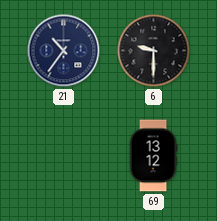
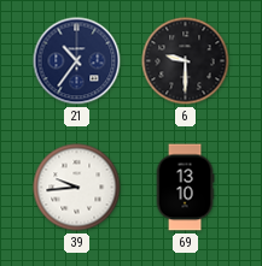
39: none -> 9:44 (77, 188)
69: 13:12 -> 13:10 (185, 188)
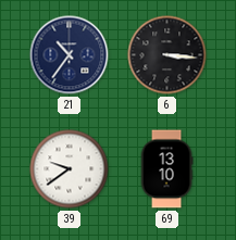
6: 9:30 -> 3:16 (167, 55)
39: 9:44 -> 9:39 (70, 169)
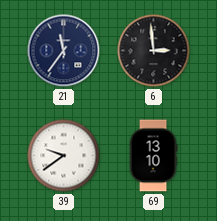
21: 10:36 -> 11:36 (64, 51)
6: 3:16 -> 2:59 (154, 51)
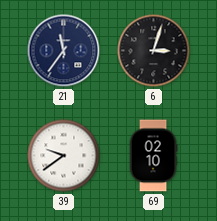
6: 2:59 -> 3:03 (154, 51)
69: 13:10 -> 02:10 (153, 156)
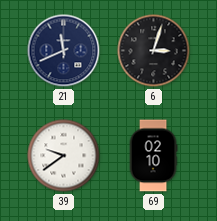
21: 11:36 -> 11:41 (64, 51)
